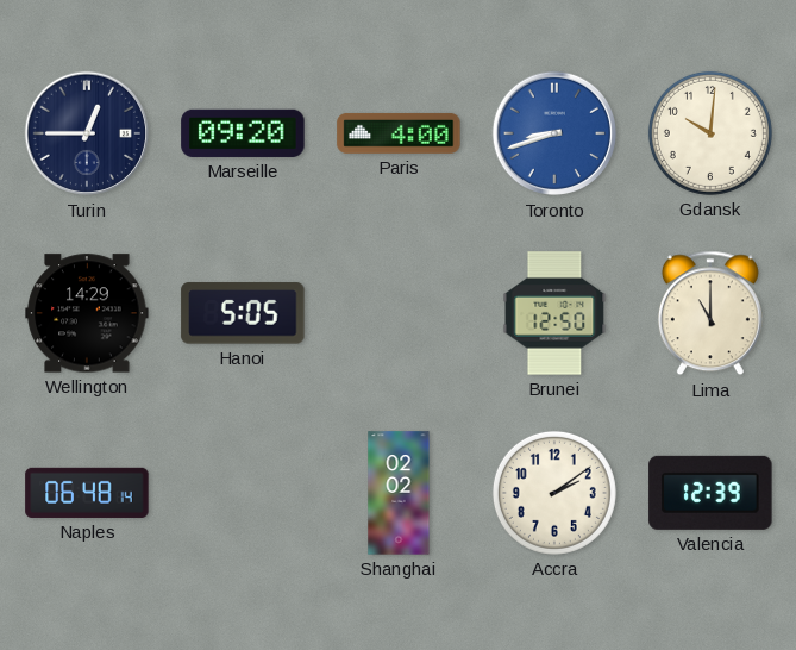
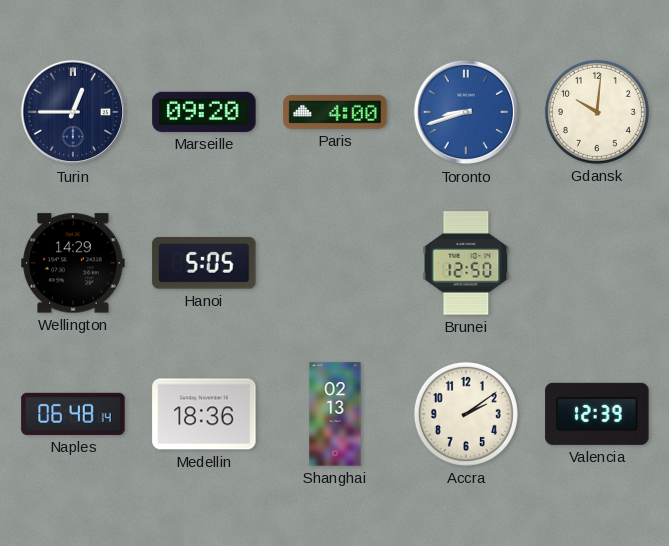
Lima: 11:00 -> none (710, 313)
Medellin: none -> 18:36 (204, 414)
Shanghai: 02:02 -> 02:13 (335, 414)
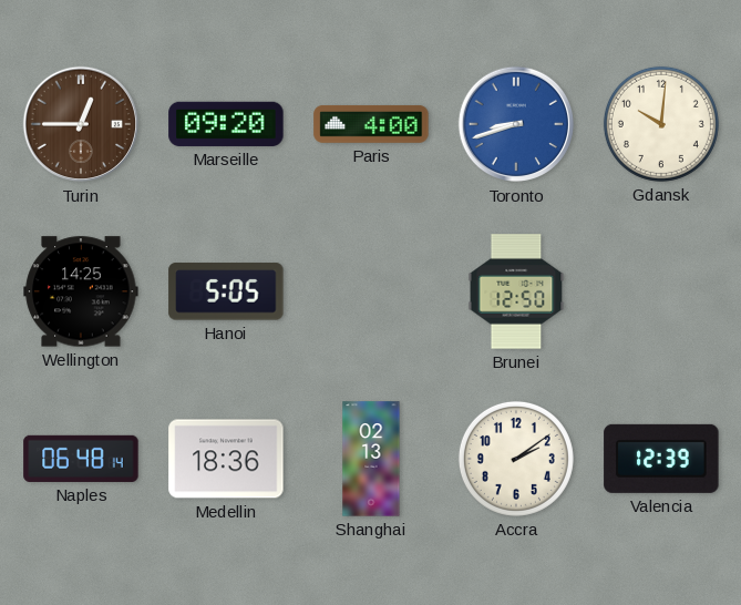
Turin dial: navy -> brown (81, 124)
Wellington: 14:29 -> 14:25 (81, 291)
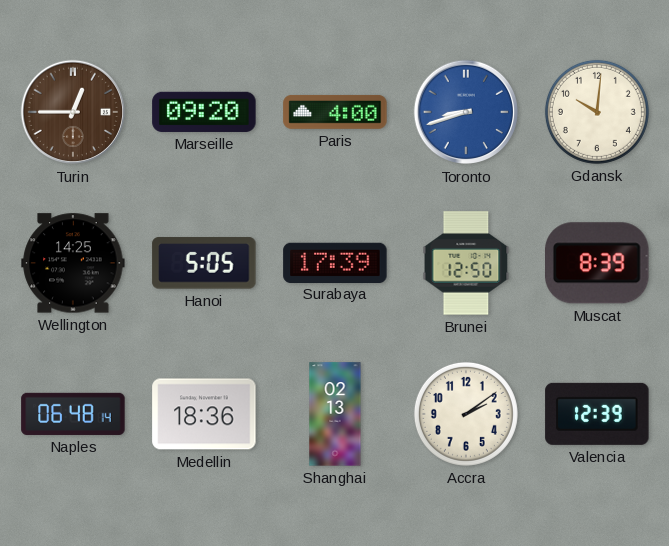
Surabaya: none -> 17:39 (335, 262)
Muscat: none -> 8:39 (597, 263)
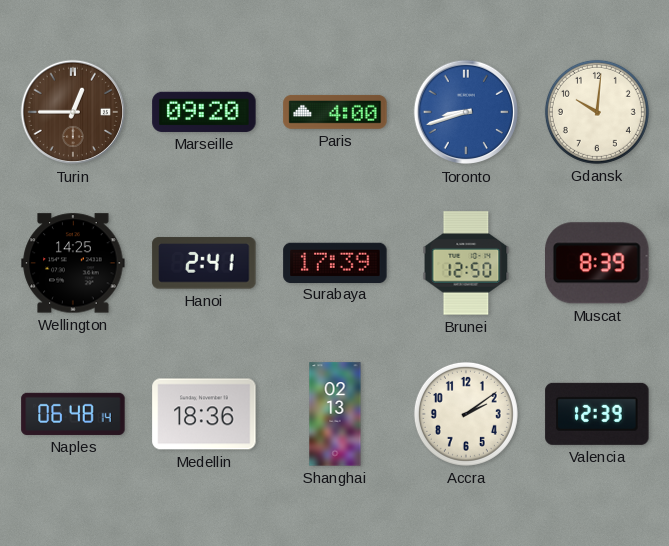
Hanoi: 5:05 -> 2:41 (204, 263)
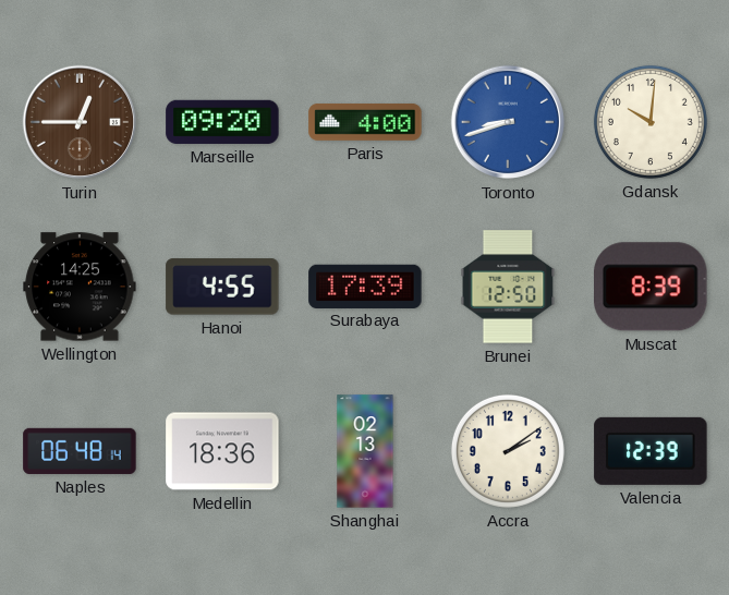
Hanoi: 2:41 -> 4:55 (222, 287)
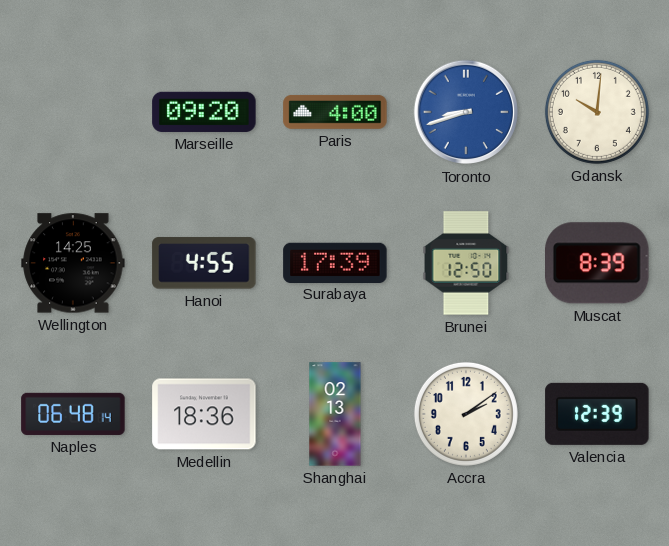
Turin: 12:45 -> none (80, 122)
